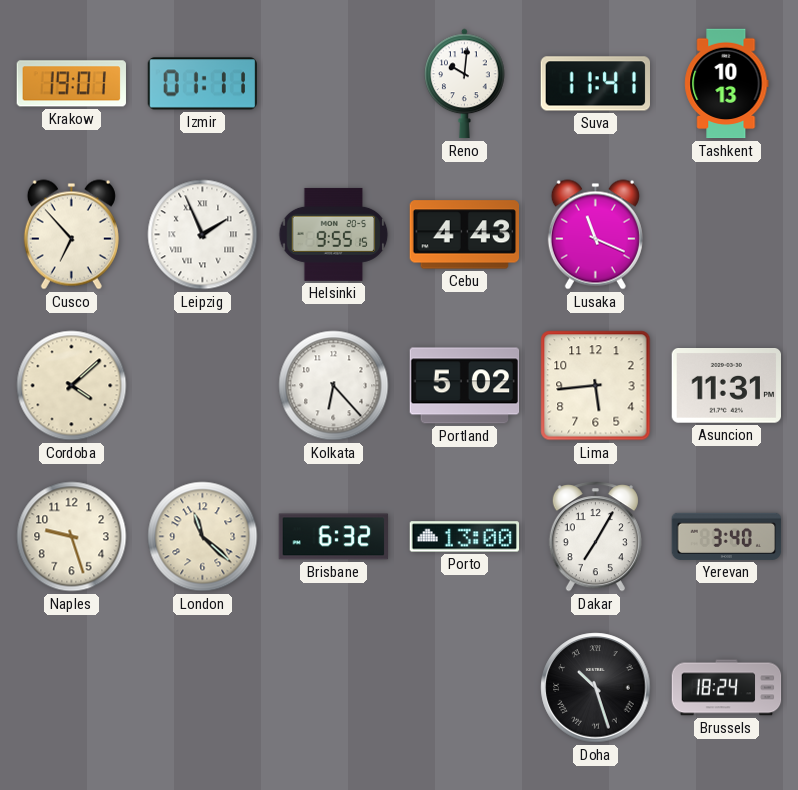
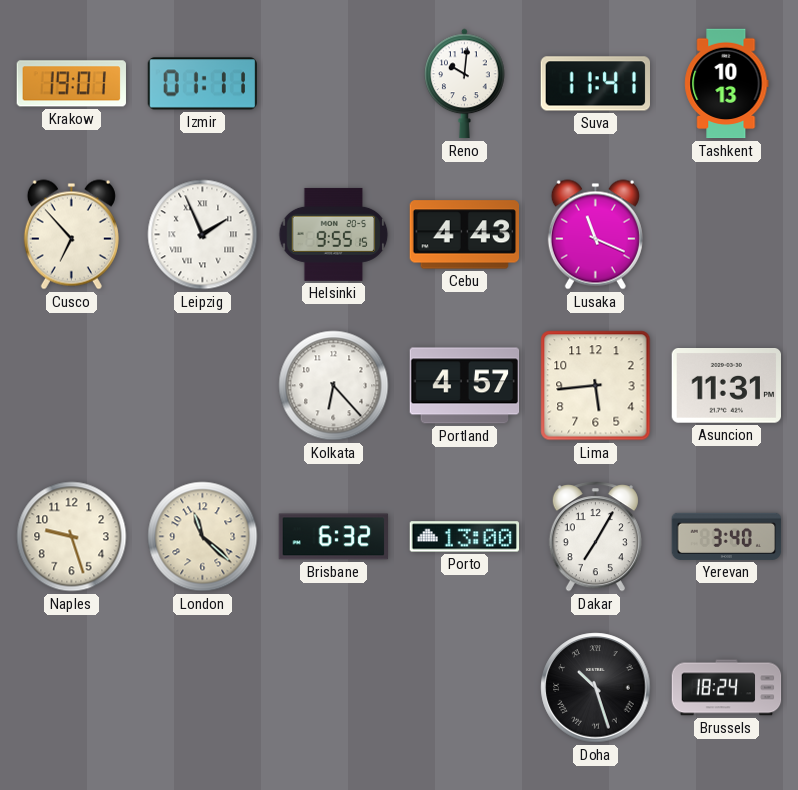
Cordoba: 4:08 -> none (72, 386)
Portland: 5:02 -> 4:57 (465, 386)
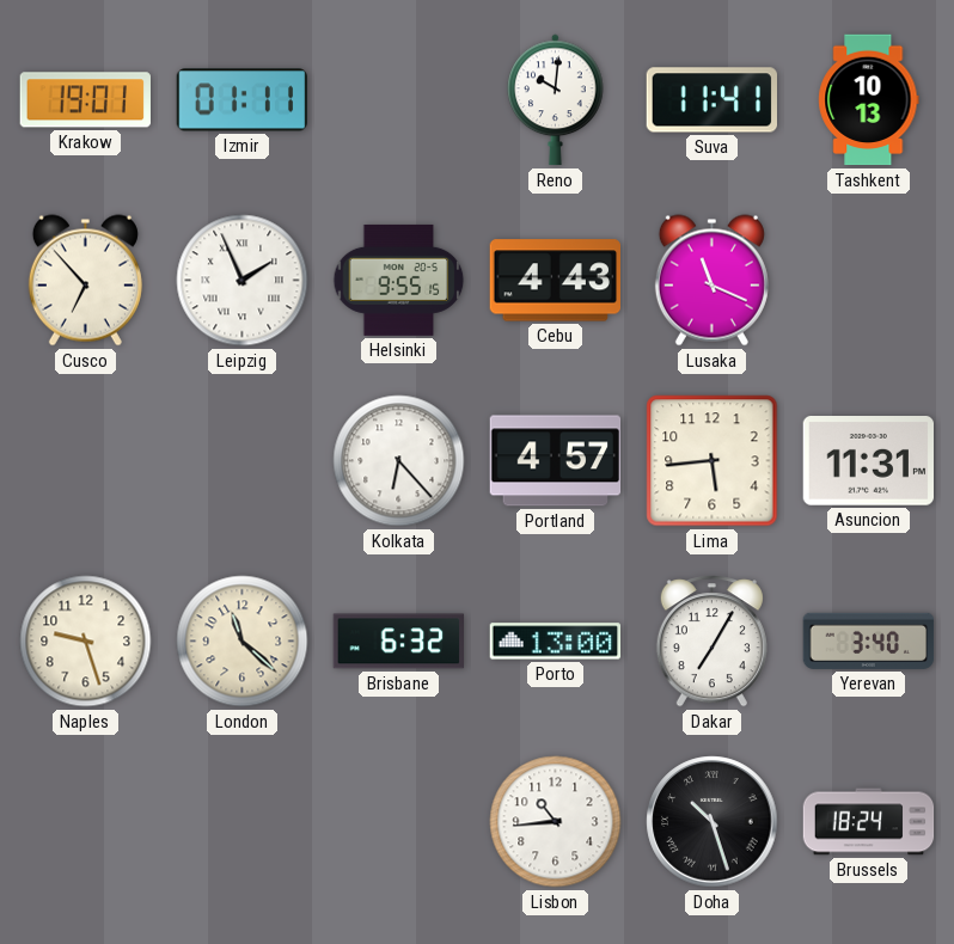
Lisbon: none -> 10:44 (556, 822)
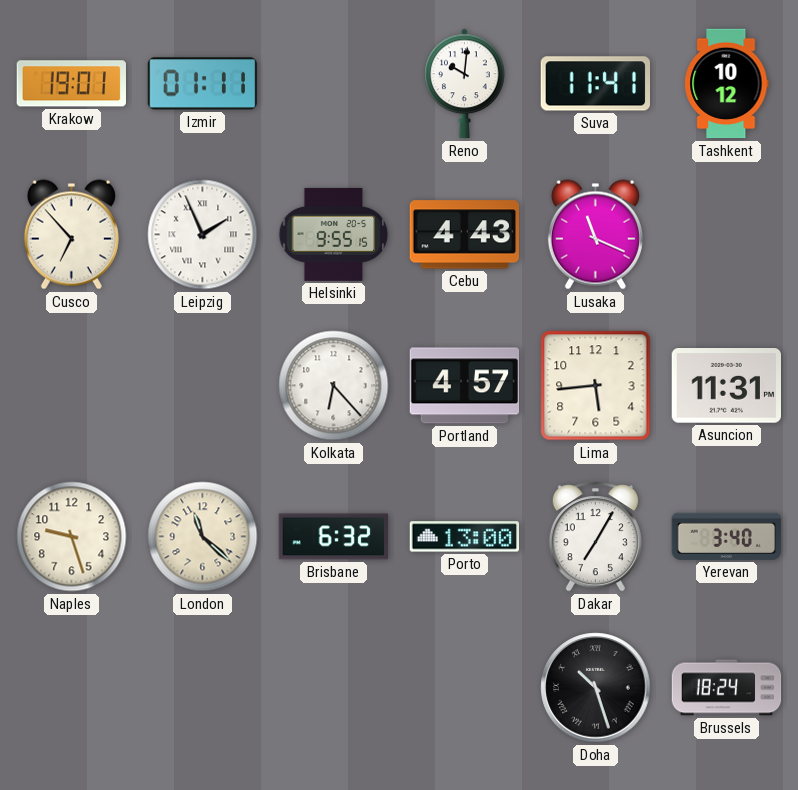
Tashkent: 10:13 -> 10:12 (727, 84)
Lisbon: 10:44 -> none (556, 822)
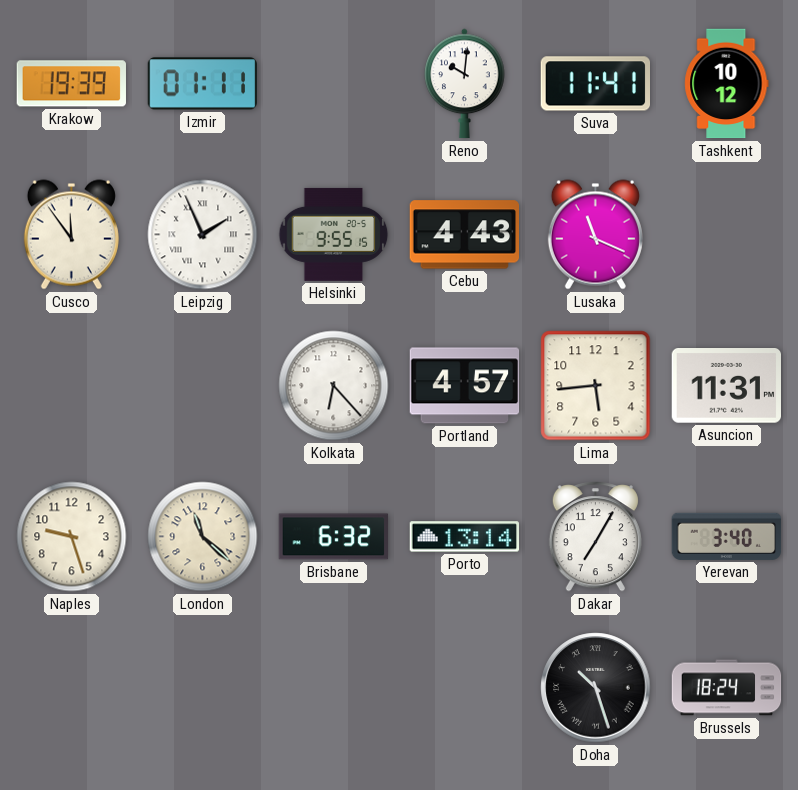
Krakow: 19:01 -> 19:39 (71, 84)
Cusco: 6:53 -> 11:54 (71, 235)
Porto: 13:00 -> 13:14 (465, 537)
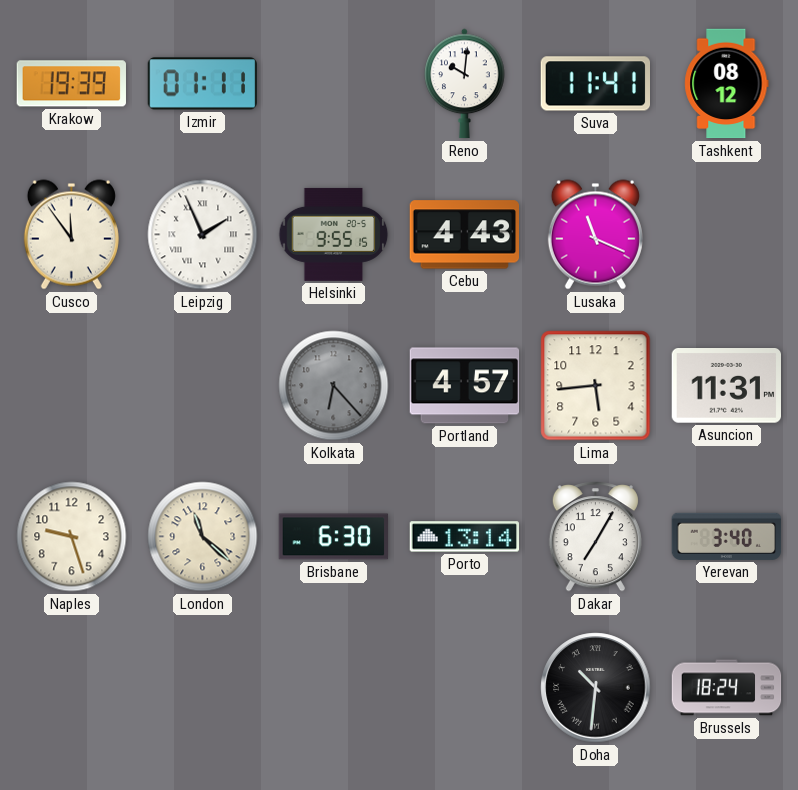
Tashkent: 10:12 -> 08:12 (727, 84)
Kolkata dial: white -> grey (334, 386)
Brisbane: 6:32 -> 6:30 (334, 537)
Doha: 10:27 -> 10:31 (596, 688)
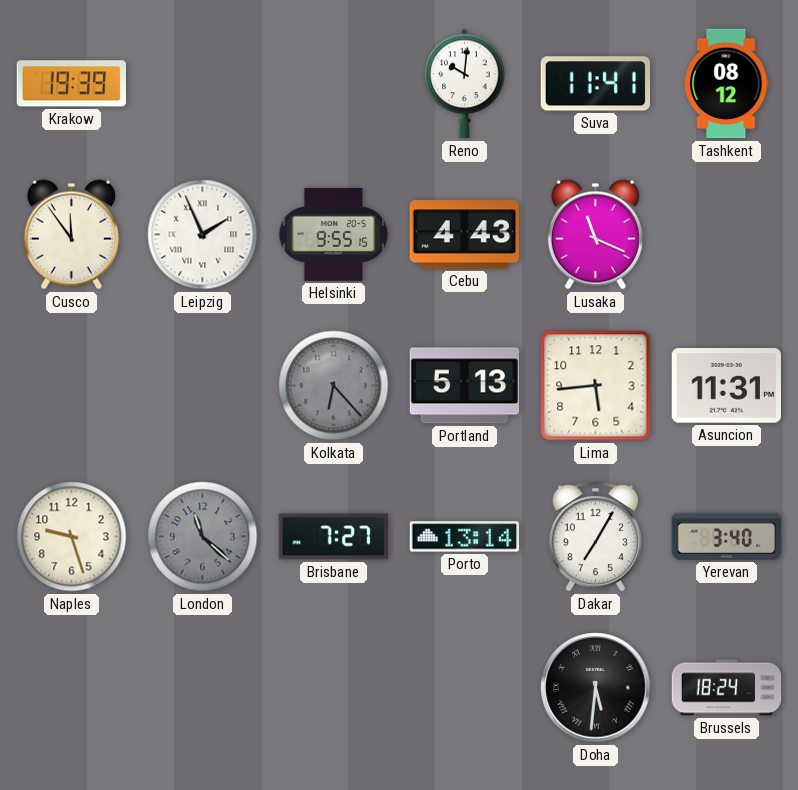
Izmir: 01:11 -> none (202, 84)
Portland: 4:57 -> 5:13 (465, 386)
London dial: cream -> grey (203, 537)
Brisbane: 6:30 -> 7:27 (334, 537)
Doha: 10:31 -> 5:31 (596, 688)
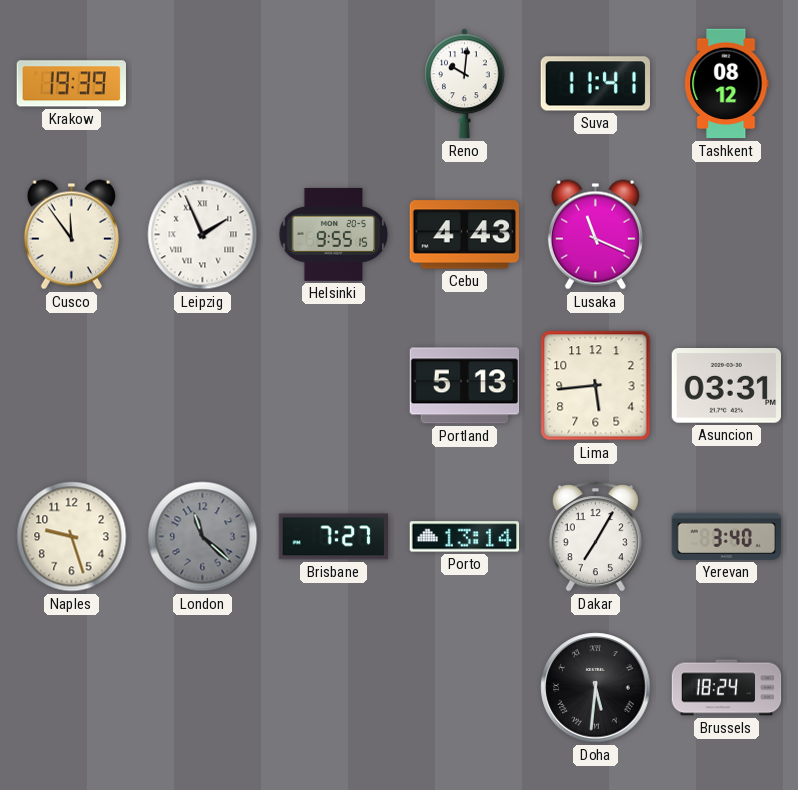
Kolkata: 6:23 -> none (334, 386)
Asuncion: 11:31 -> 03:31 (726, 386)
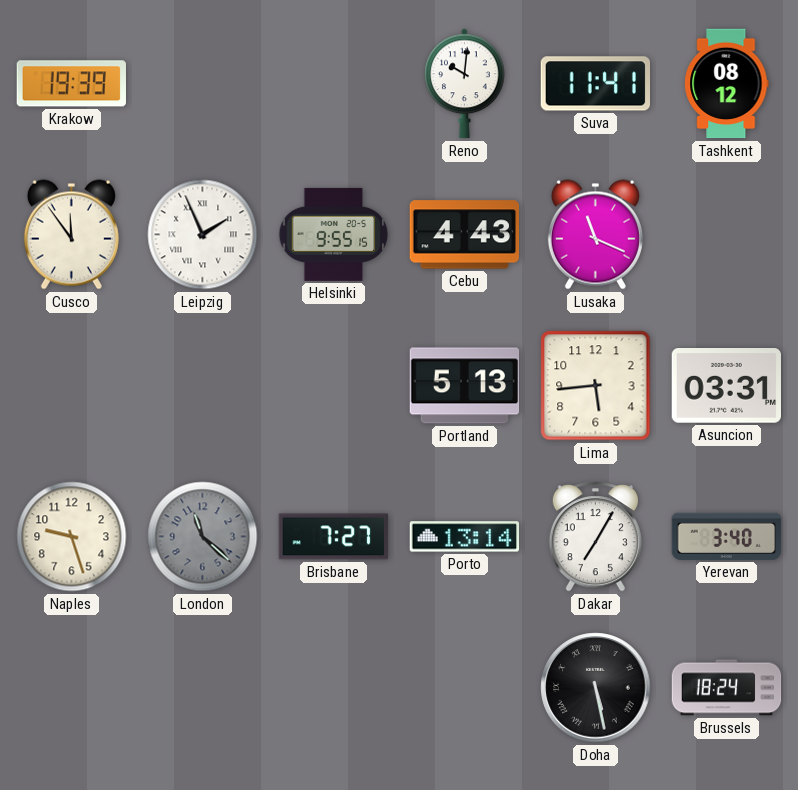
Doha: 5:31 -> 5:28 (596, 688)
